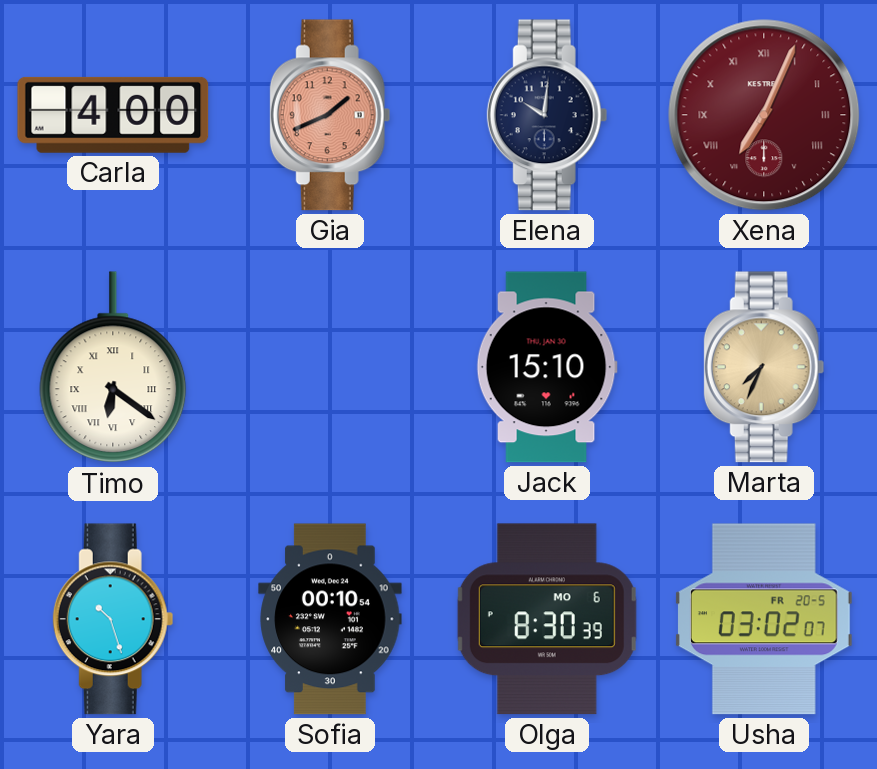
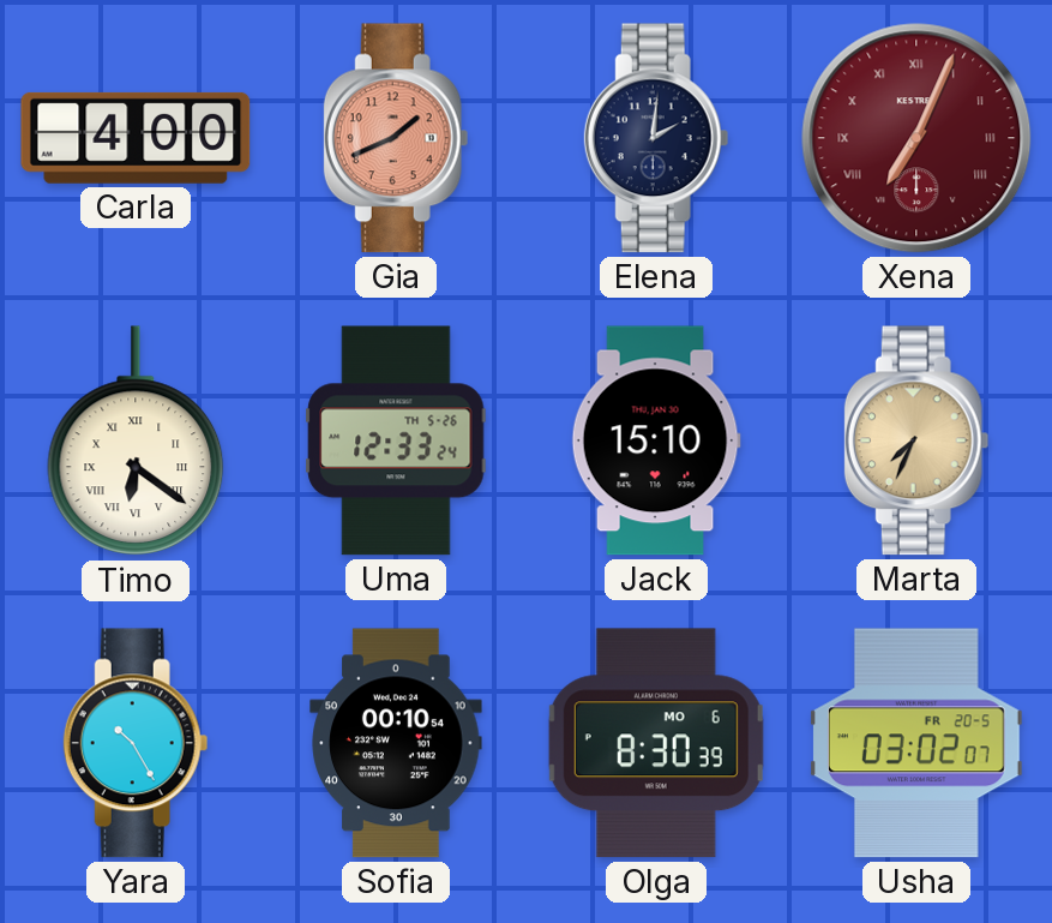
Elena: 10:01 -> 2:01 (656, 138)
Uma: none -> 12:33 (396, 440)
Yara: 10:27 -> 10:25 (136, 743)
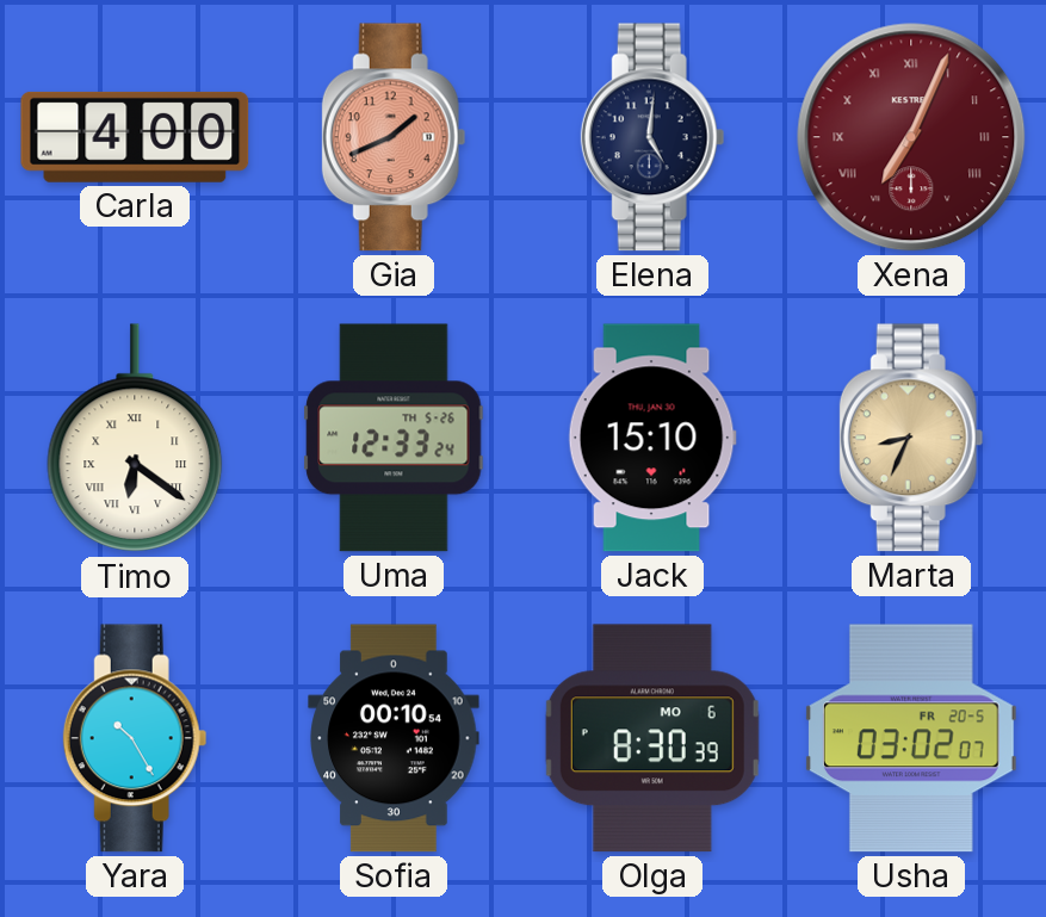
Elena: 2:01 -> 5:01 (652, 137)
Marta: 7:34 -> 8:34 (911, 438)
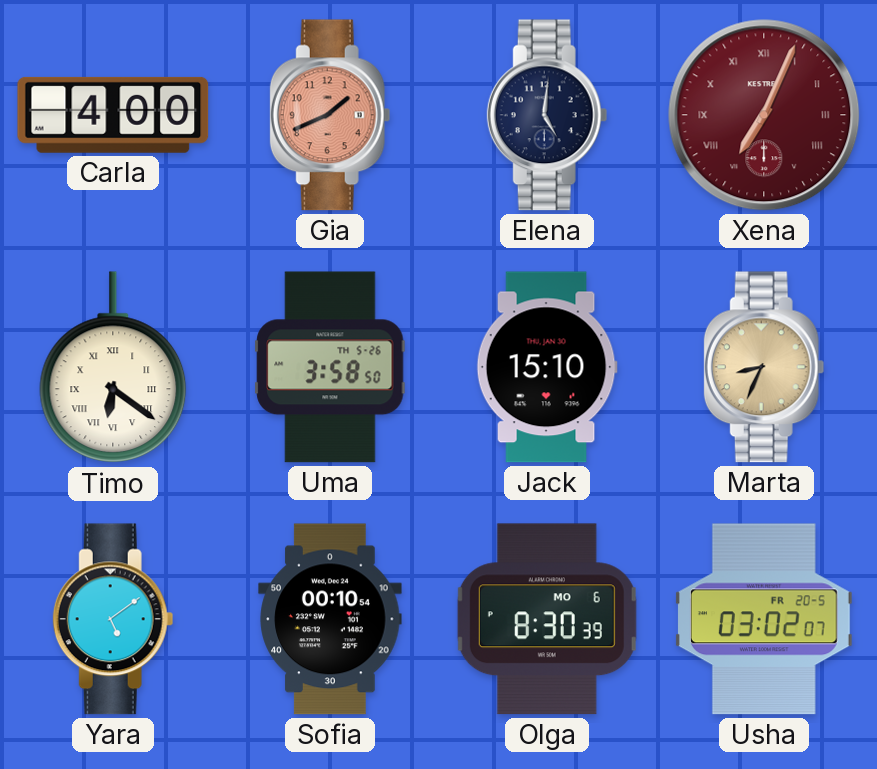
Uma: 12:33 -> 3:58 (330, 367)
Yara: 10:25 -> 5:09 (113, 619)
